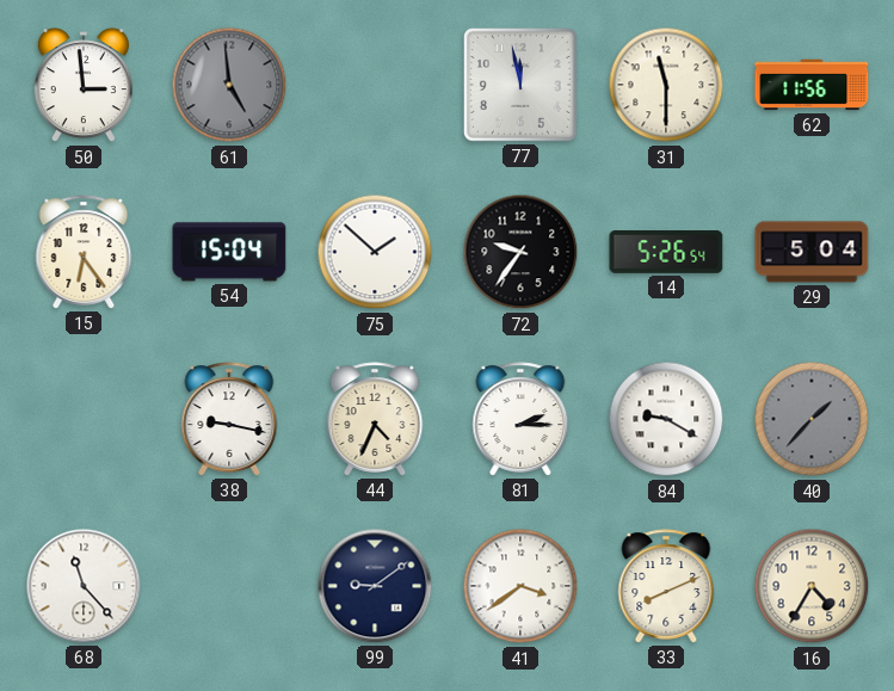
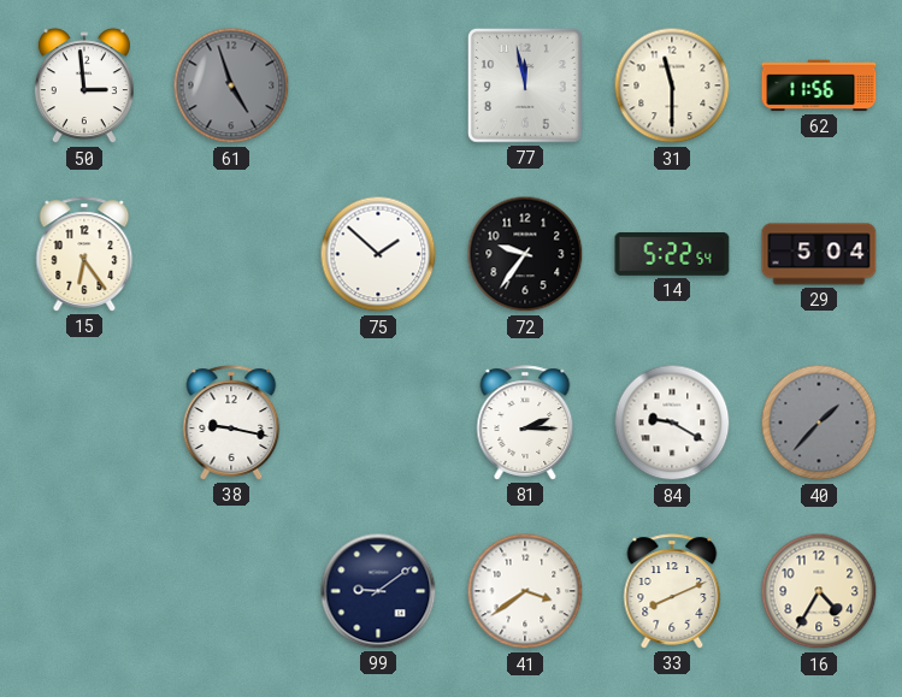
61: 4:59 -> 4:57 (231, 85)
54: 15:04 -> none (229, 252)
14: 5:26 -> 5:22 (672, 255)
44: 4:34 -> none (375, 419)
68: 11:23 -> none (84, 586)
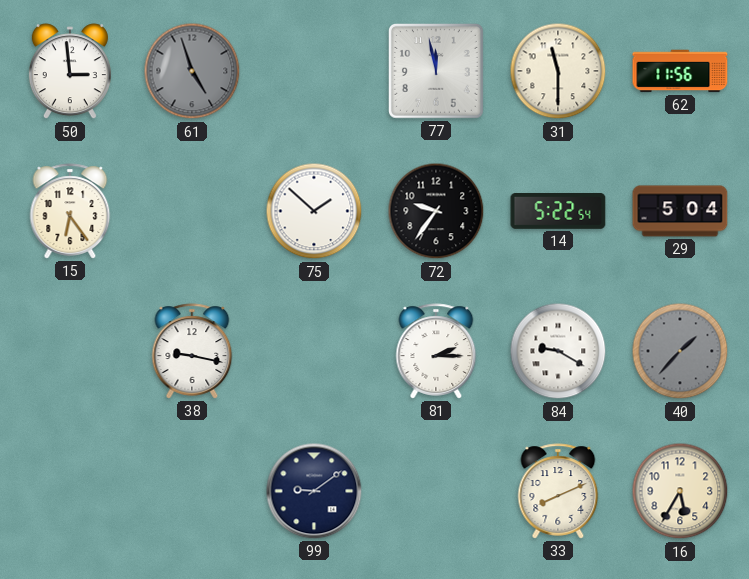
41: 3:39 -> none (525, 591)
16: 4:35 -> 5:35 (680, 491)
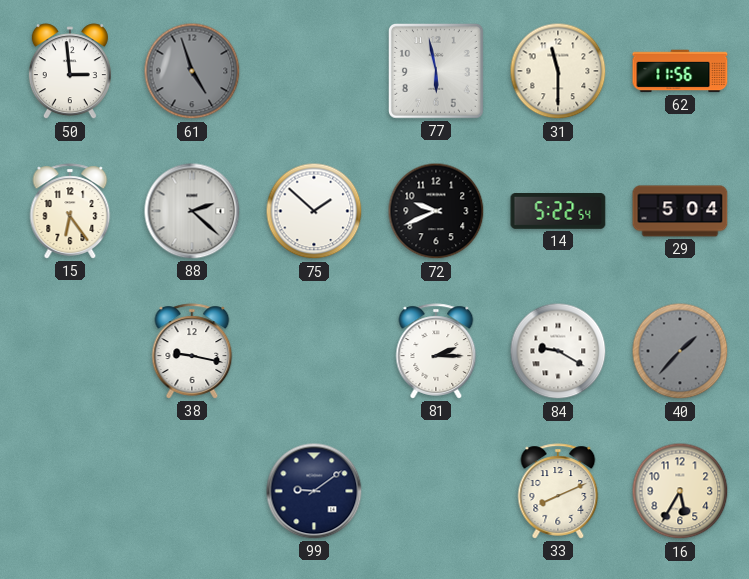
77: 11:58 -> 5:58 (437, 72)
88: none -> 2:22 (192, 211)
72: 9:36 -> 9:41 (436, 211)
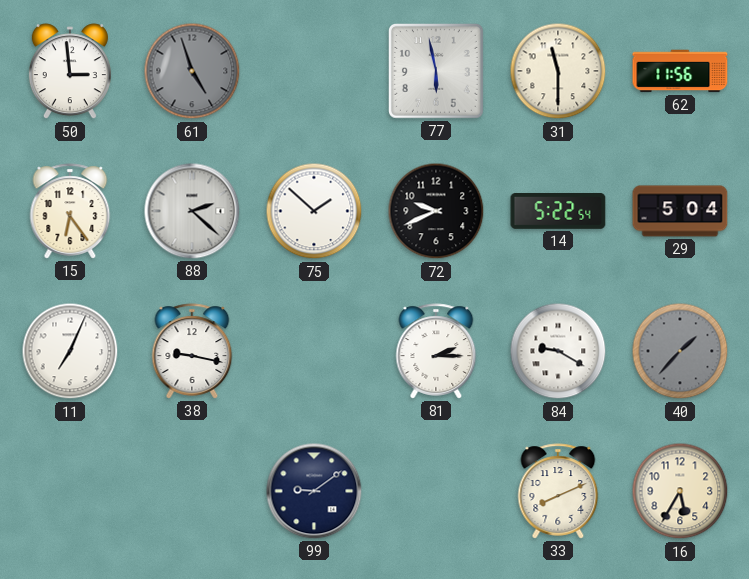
11: none -> 7:04 (70, 351)
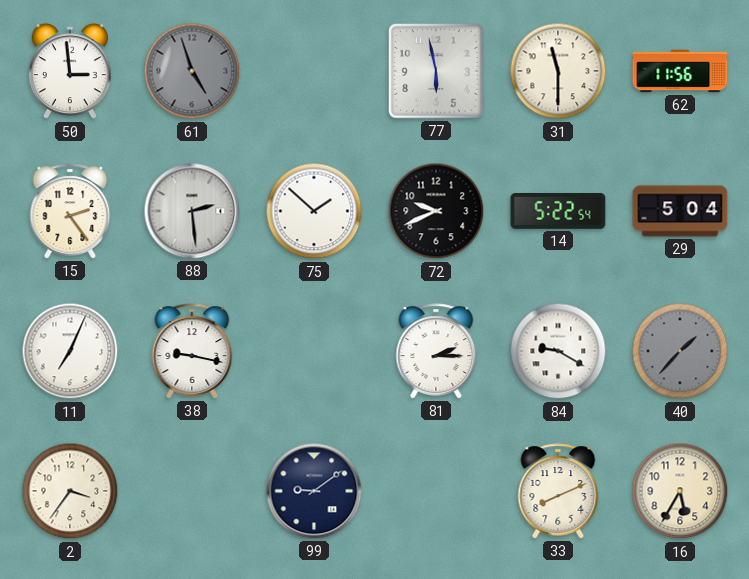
15: 6:24 -> 2:24 (70, 211)
88: 2:22 -> 2:29 (192, 211)
2: none -> 3:36 (70, 491)
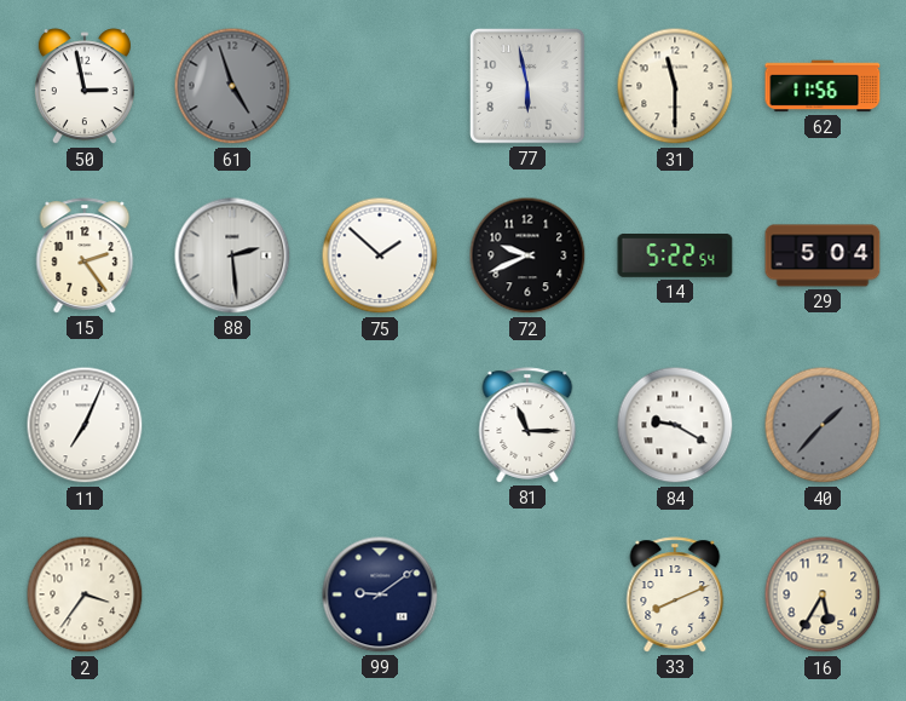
50: 2:59 -> 2:58 (85, 87)
38: 9:17 -> none (192, 351)
81: 2:15 -> 11:15 (527, 425)
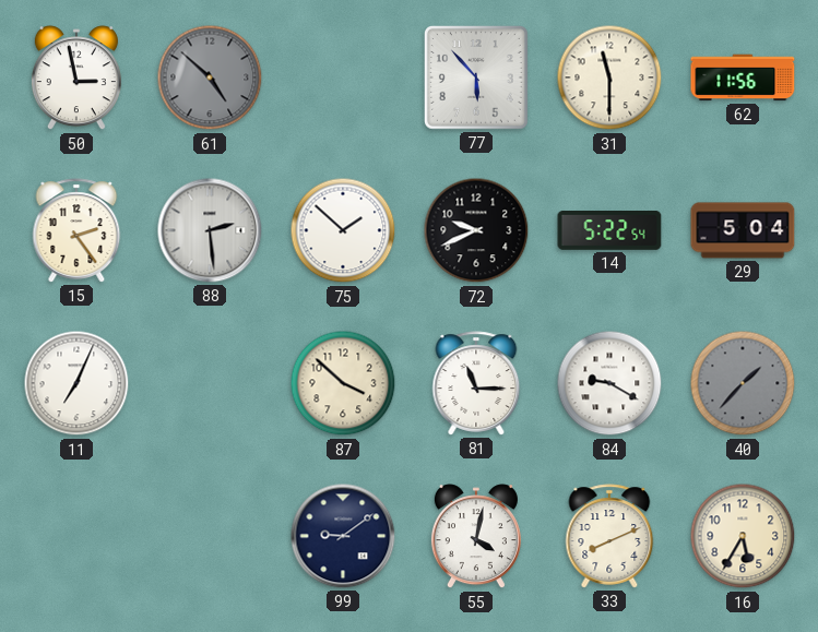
61: 4:57 -> 4:52 (210, 77)
77: 5:58 -> 5:53 (477, 79)
87: none -> 3:52 (343, 383)
2: 3:36 -> none (85, 594)
55: none -> 4:02 (476, 537)
